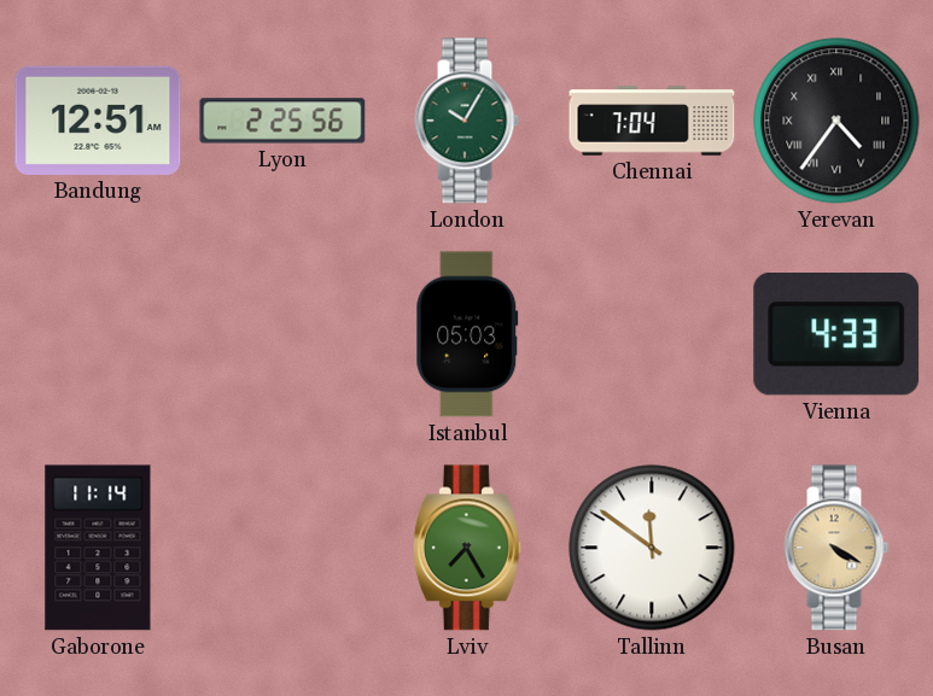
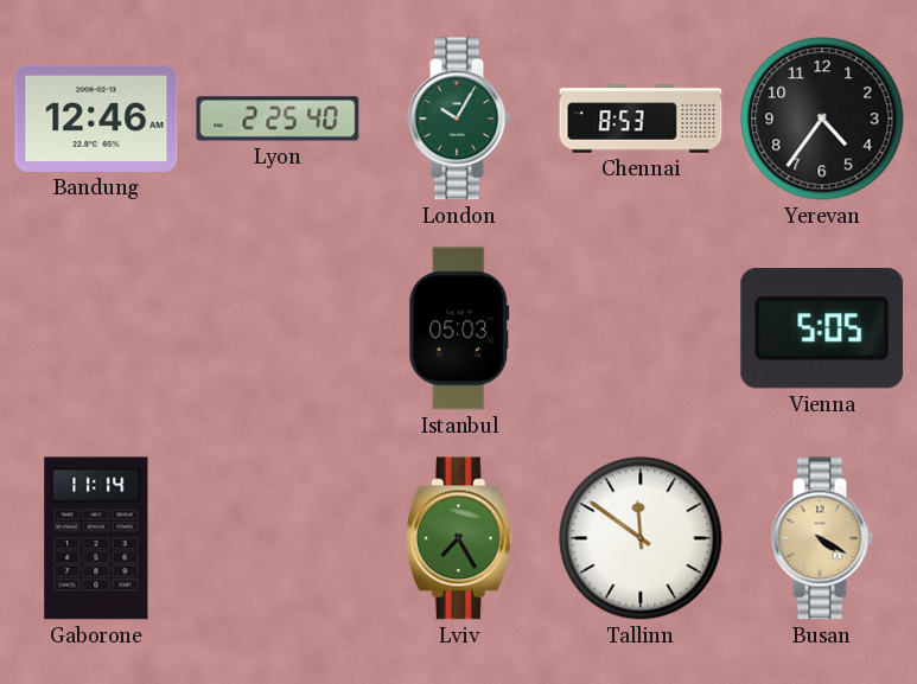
Bandung: 12:51 -> 12:46 (96, 119)
Lyon: 2:25:56 -> 2:25:40 (278, 119)
Chennai: 7:04 -> 8:53 (641, 119)
Yerevan numerals: Roman -> Arabic (822, 119)
Vienna: 4:33 -> 5:05 (822, 330)
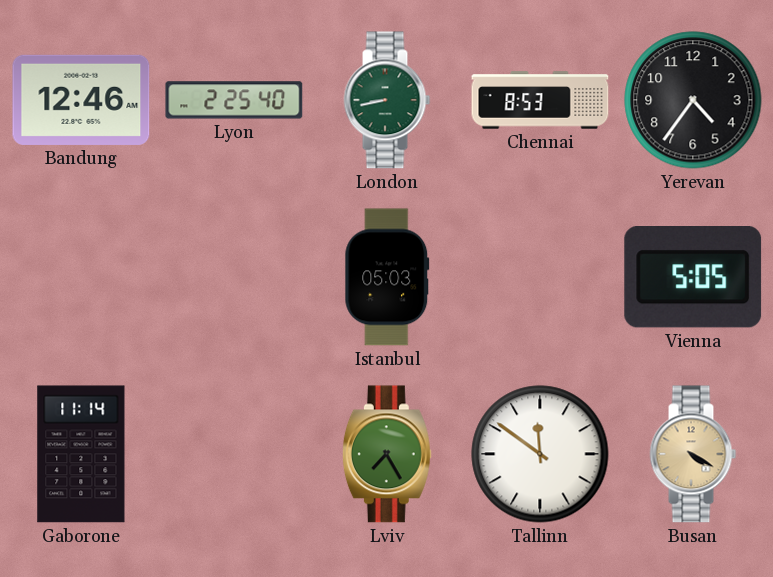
London: 10:05 -> 8:43 (387, 100)
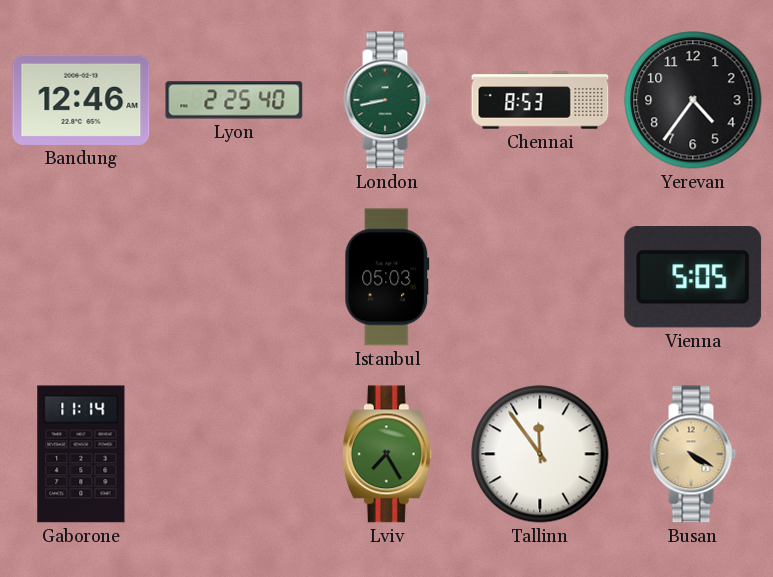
Tallinn: 11:51 -> 11:54 (540, 454)
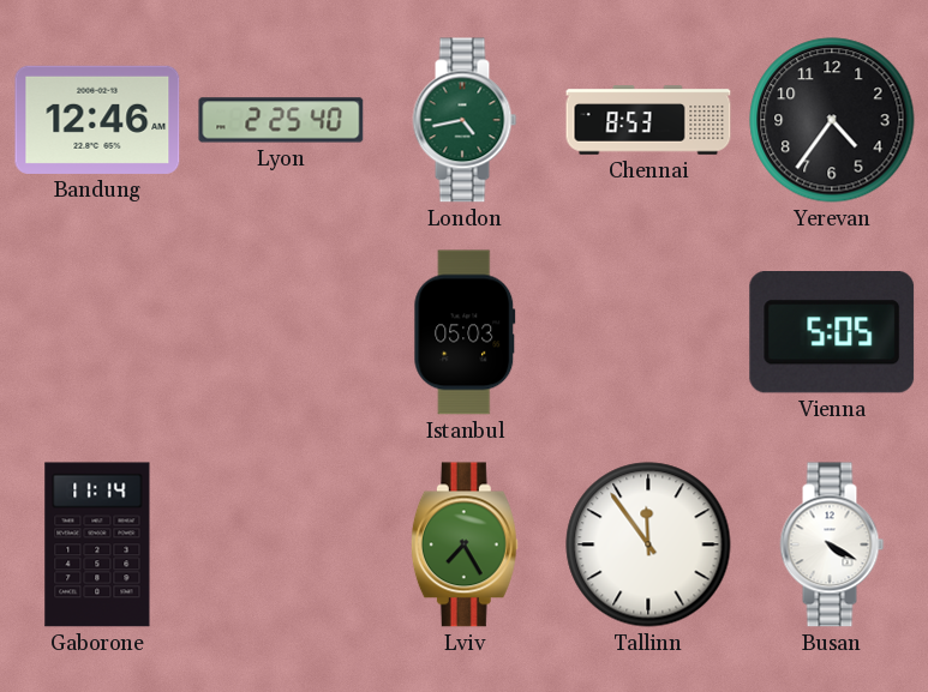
London: 8:43 -> 4:43 (465, 120)
Busan dial: champagne -> white (832, 544)
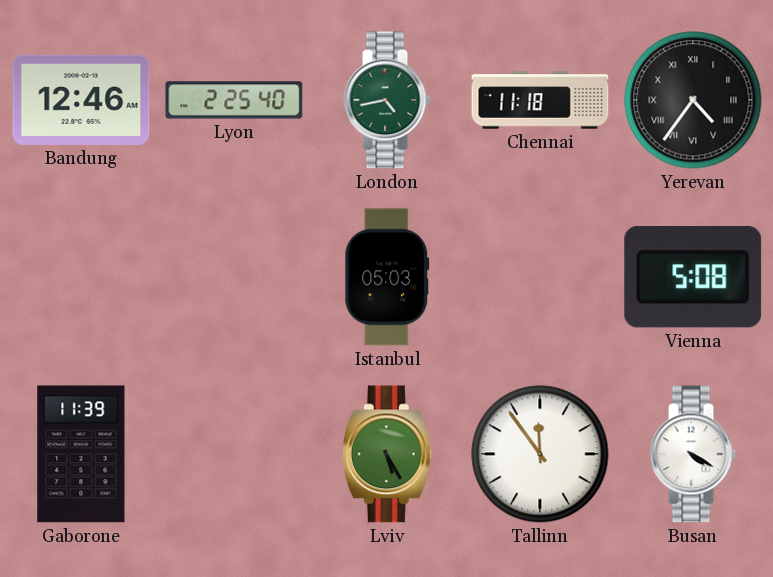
Chennai: 8:53 -> 11:18 (540, 100)
Yerevan numerals: Arabic -> Roman (693, 100)
Vienna: 5:05 -> 5:08 (693, 278)
Gaborone: 11:14 -> 11:39 (81, 454)
Lviv: 7:25 -> 5:25 (387, 454)
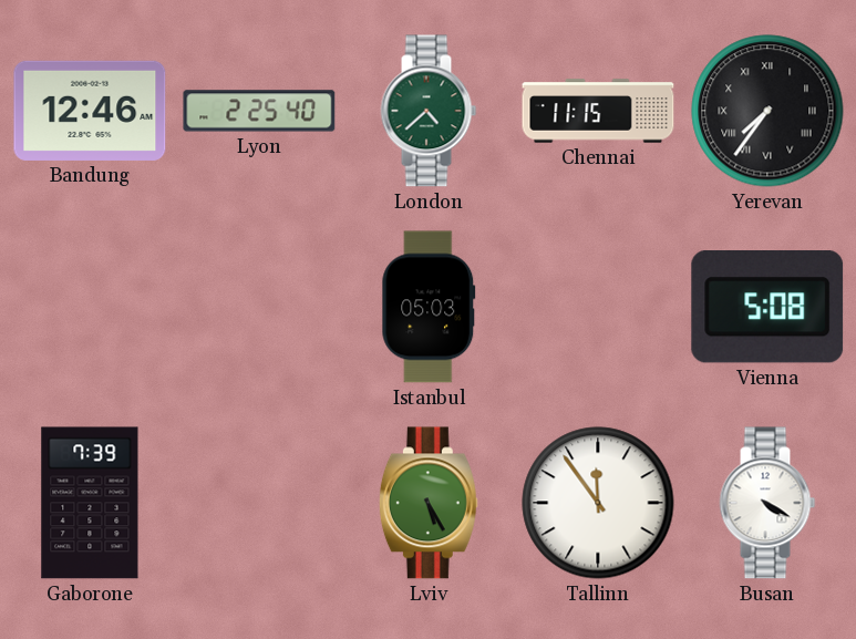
London: 4:43 -> 4:38 (429, 111)
Chennai: 11:18 -> 11:15 (598, 111)
Yerevan: 4:36 -> 7:36 (767, 111)
Gaborone: 11:39 -> 7:39 (90, 503)
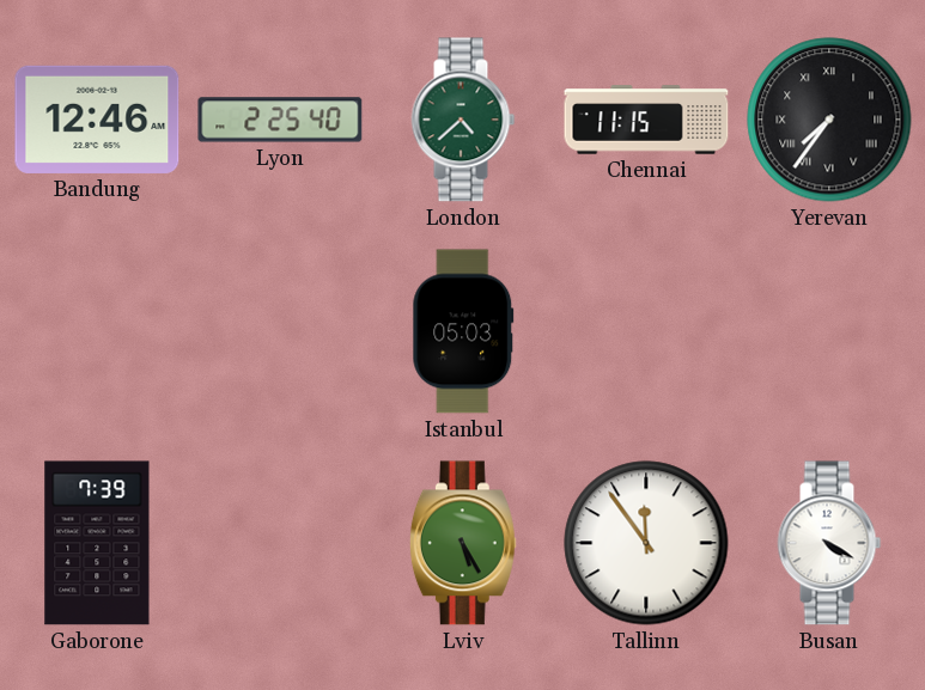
Vienna: 5:08 -> none (767, 308)
